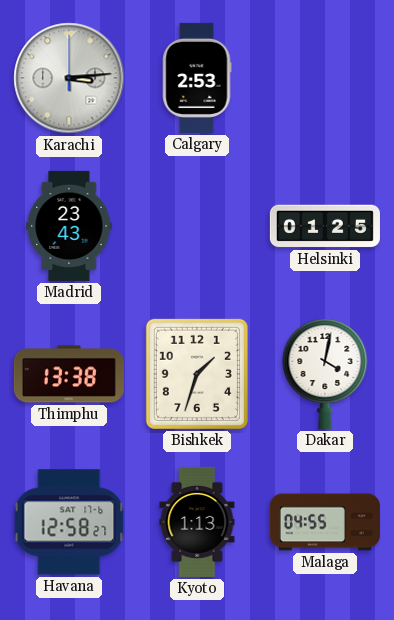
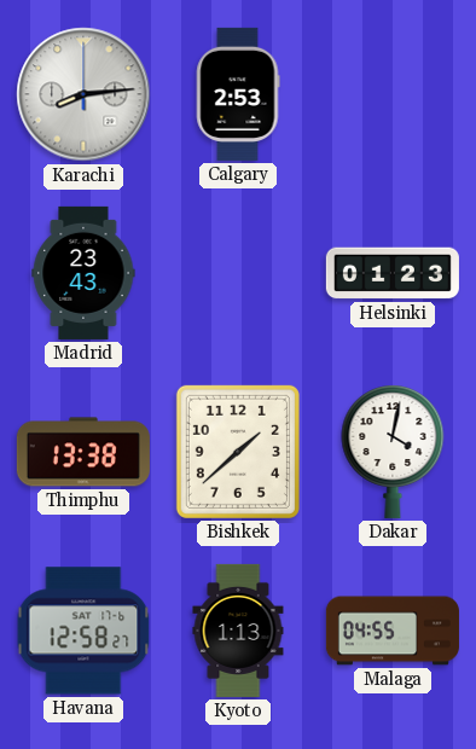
Karachi: 3:14 -> 8:14 (83, 94)
Helsinki: 01:25 -> 01:23 (393, 273)
Bishkek: 1:33 -> 1:38 (238, 452)
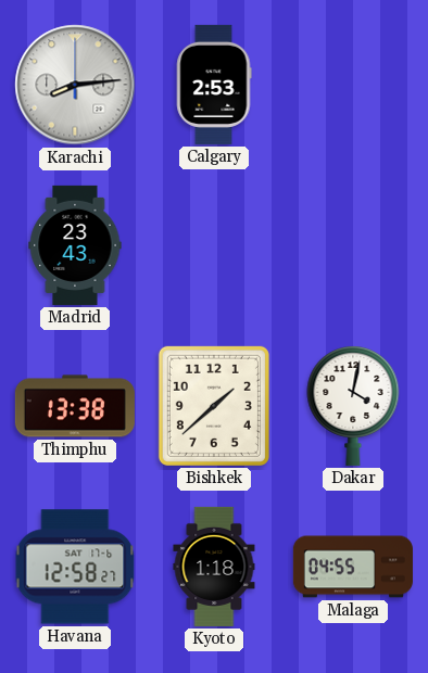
Helsinki: 01:23 -> none (393, 273)
Kyoto: 1:13 -> 1:18 (214, 567)
